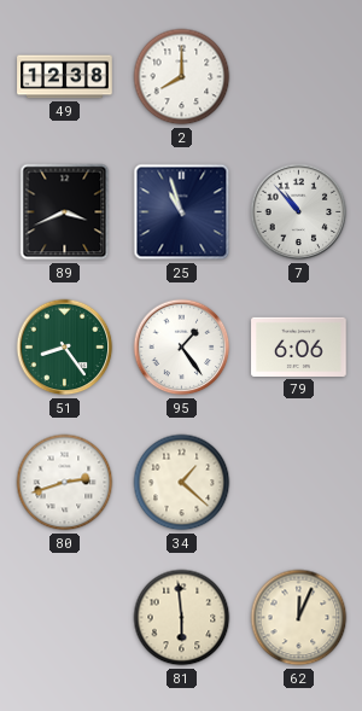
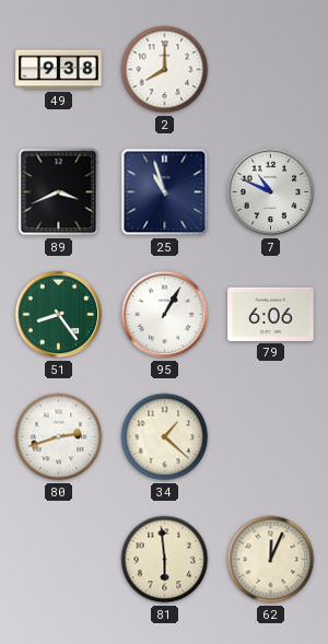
49: 12:38 -> 9:38 (59, 70)
7: 10:53 -> 10:49 (271, 192)
95: 1:24 -> 1:05 (165, 315)
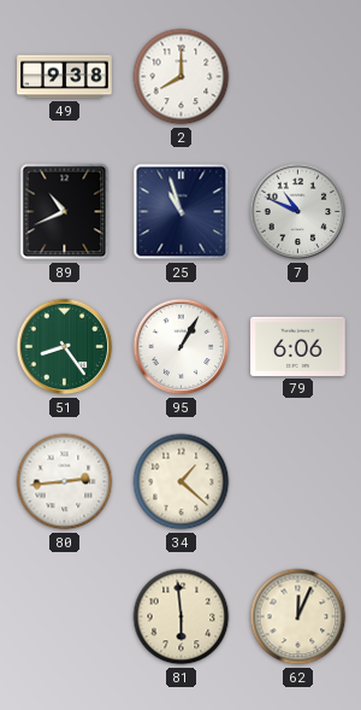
89: 3:41 -> 10:41 (65, 212)
80: 2:42 -> 2:44 (65, 482)
